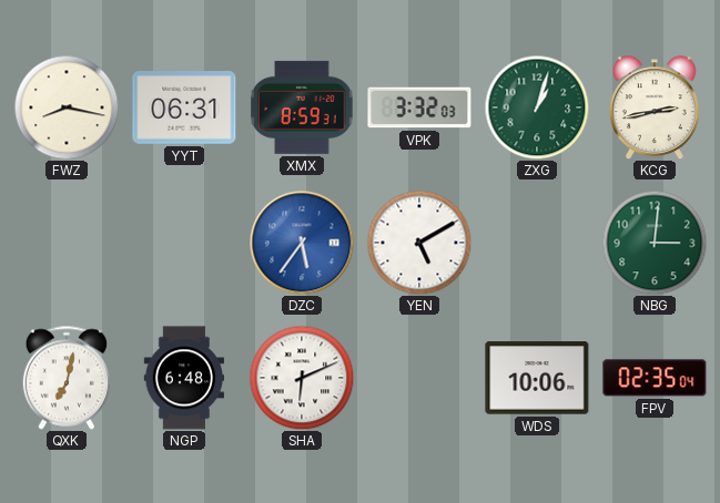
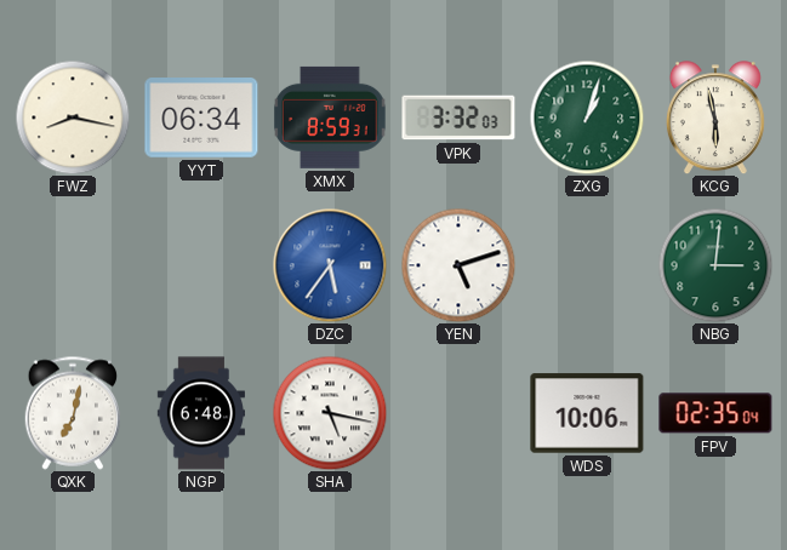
YYT: 06:31 -> 06:34 (201, 119)
KCG: 2:43 -> 5:58 (715, 118)
YEN: 5:10 -> 5:12 (458, 265)
SHA: 6:11 -> 5:17 (330, 413)
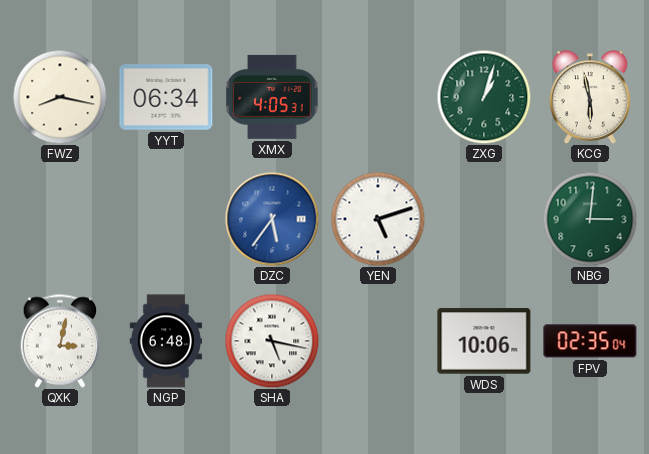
XMX: 8:59 -> 4:05 (272, 97)
VPK: 3:32 -> none (458, 118)
QXK: 7:02 -> 3:02 (60, 341)
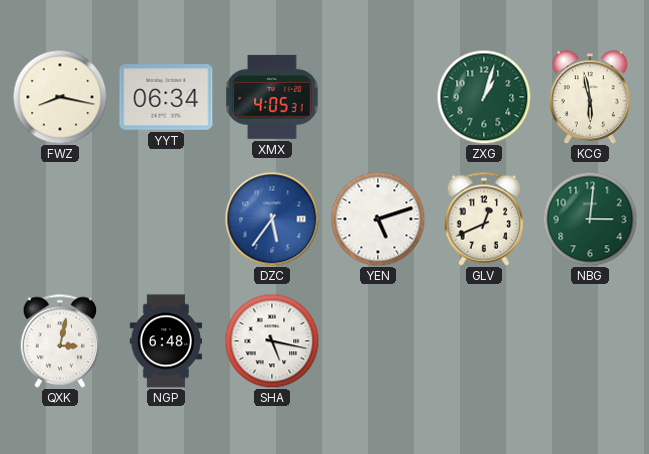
GLV: none -> 12:41 (484, 219)
WDS: 10:06 -> none (484, 341)
FPV: 02:35 -> none (590, 341)
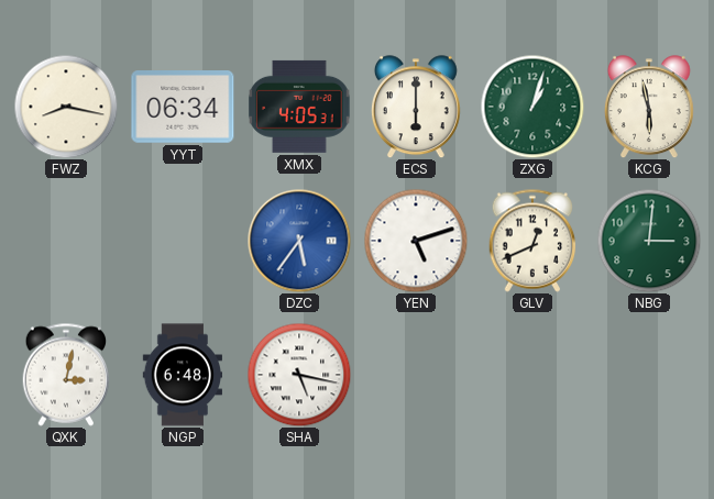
ECS: none -> 6:00 (416, 107)
